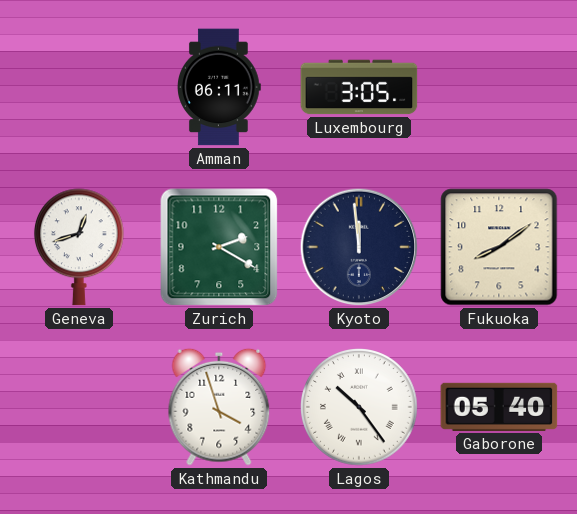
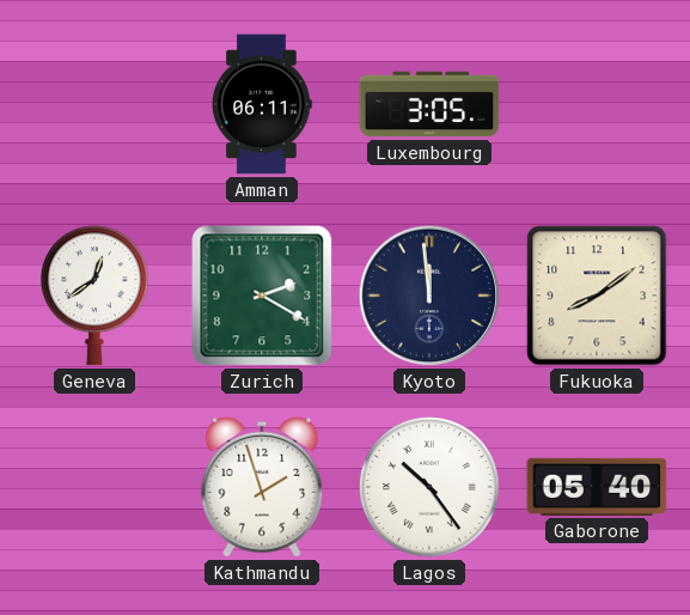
Geneva: 12:42 -> 12:39 (94, 296)
Kathmandu: 3:57 -> 1:57 (262, 487)
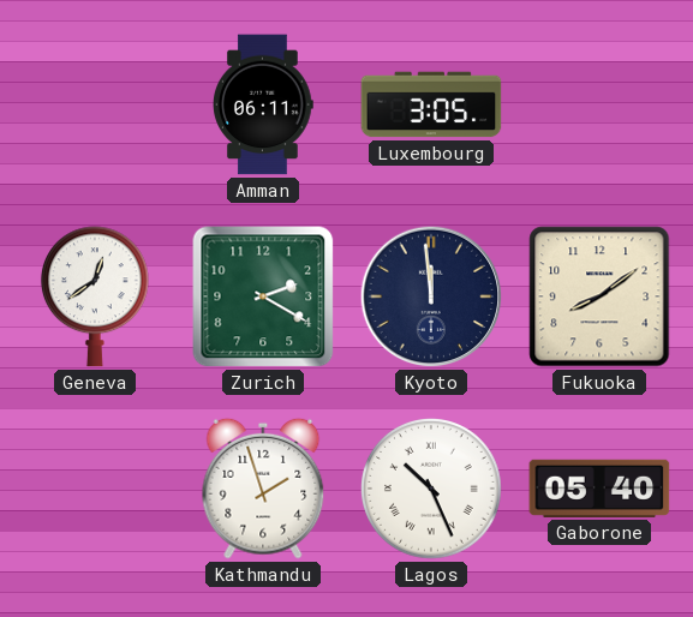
Lagos: 10:24 -> 10:26 (432, 490)
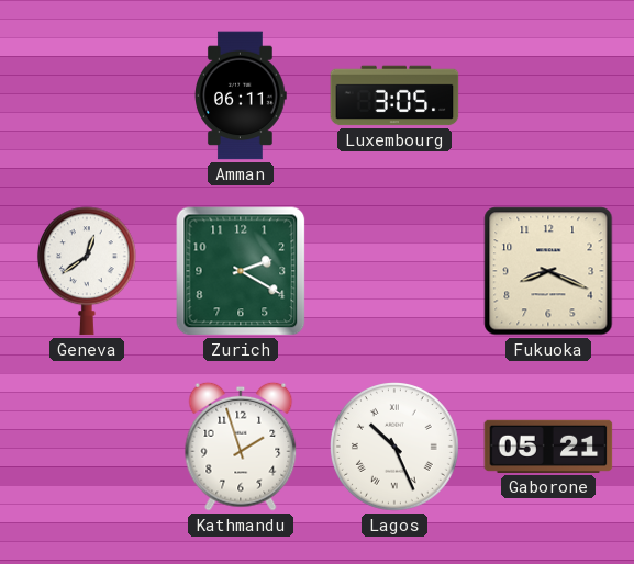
Kyoto: 11:59 -> none (431, 296)
Fukuoka: 8:09 -> 8:19 (548, 271)
Gaborone: 05:40 -> 05:21 (548, 447)
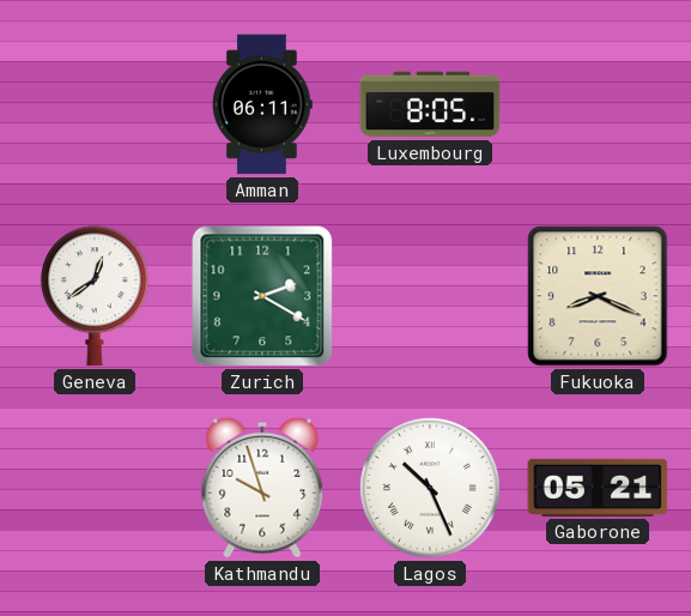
Luxembourg: 3:05 -> 8:05 (430, 104)
Kathmandu: 1:57 -> 9:57 (262, 488)
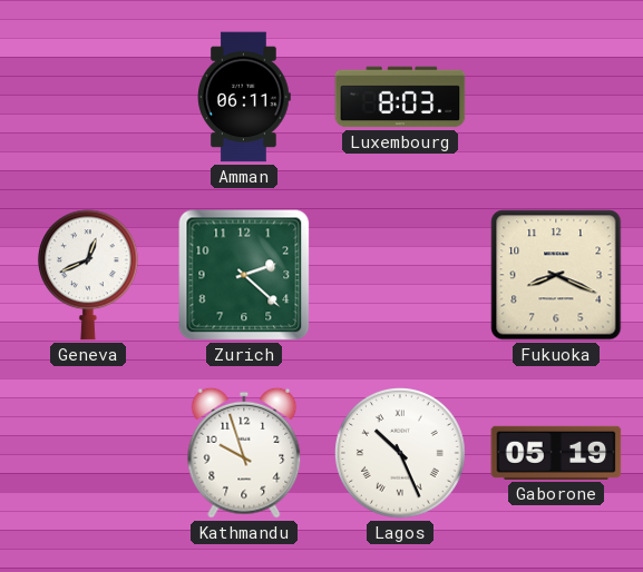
Luxembourg: 8:05 -> 8:03 (400, 97)
Geneva: 12:39 -> 12:41 (88, 275)
Zurich: 2:20 -> 2:22 (244, 275)
Gaborone: 05:21 -> 05:19 (556, 453)
